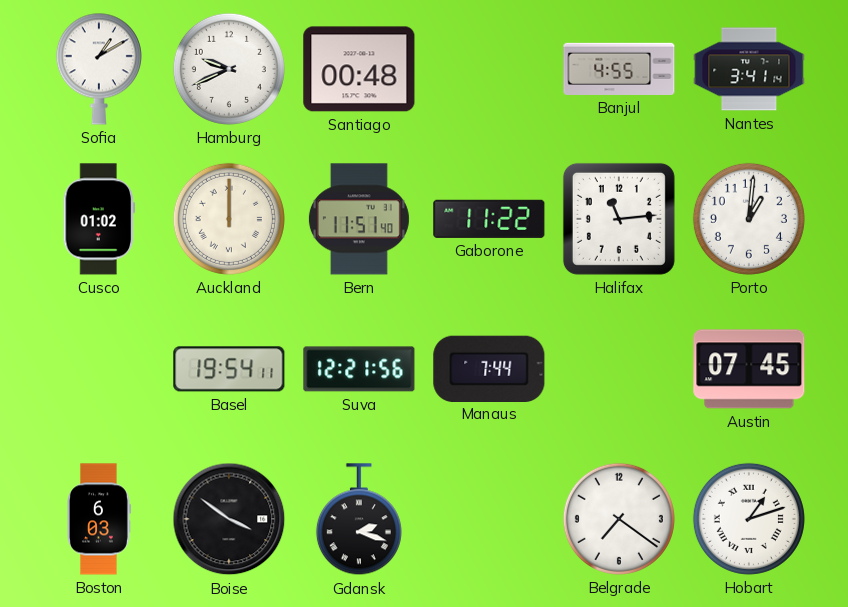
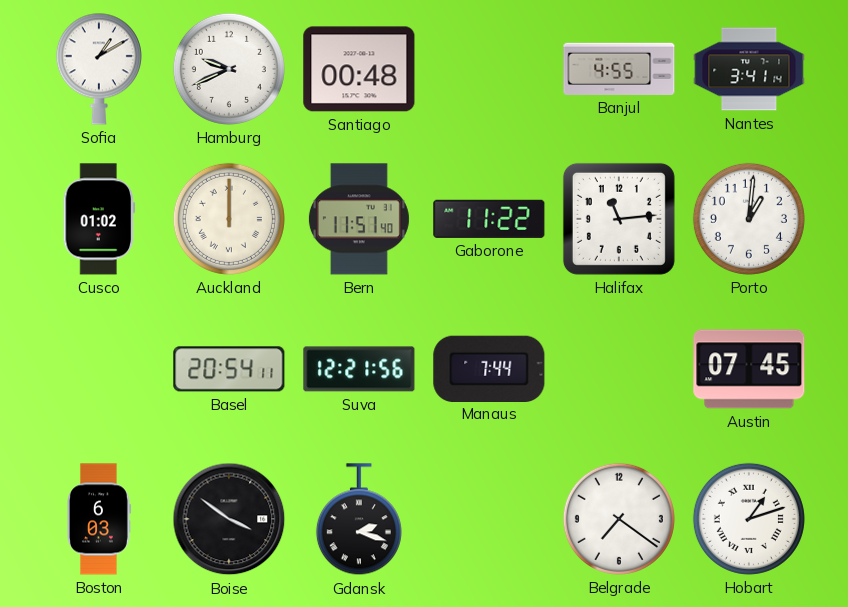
Basel: 19:54 -> 20:54 (229, 369)
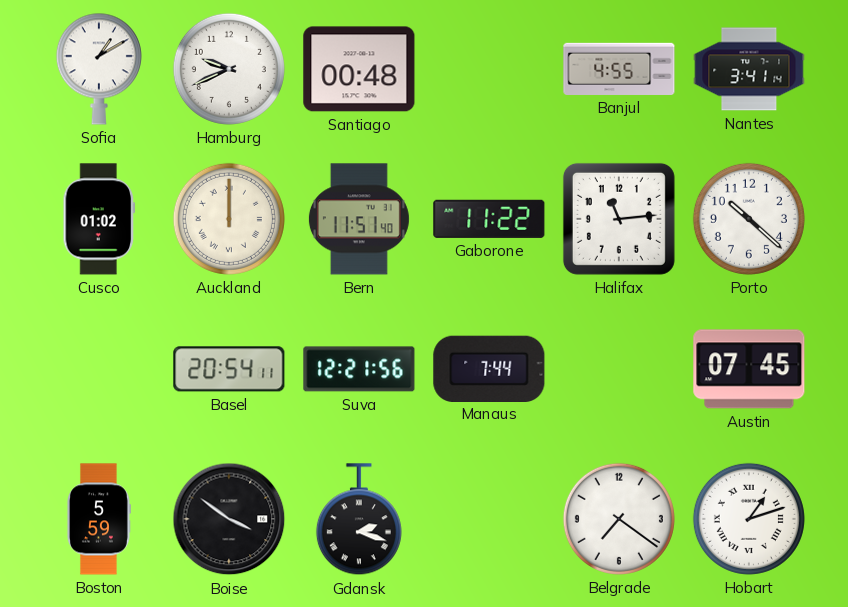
Porto: 1:01 -> 10:22 (749, 219)
Boston: 6:03 -> 5:59 (99, 519)
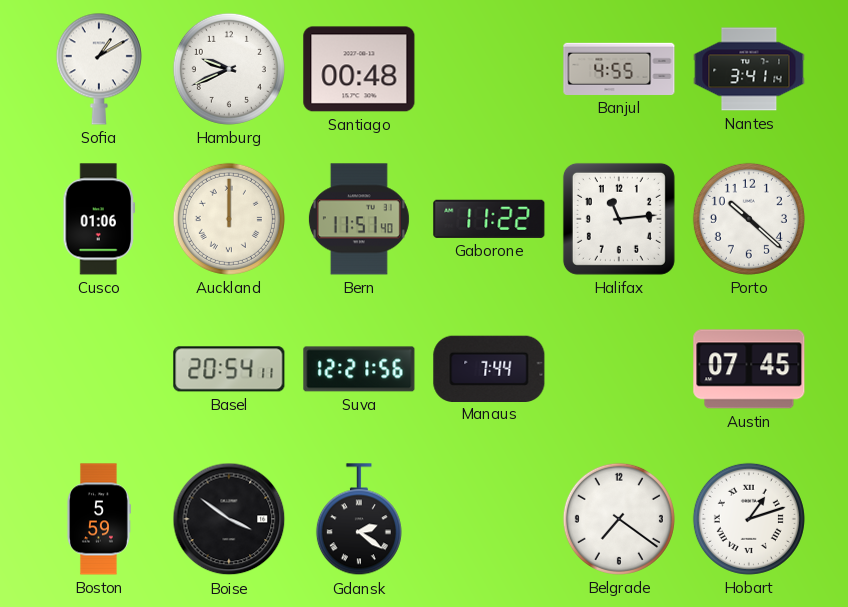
Cusco: 01:02 -> 01:06 (99, 219)
Gdansk: 2:18 -> 2:21 (359, 520)
